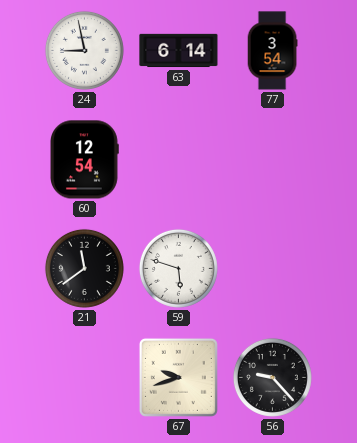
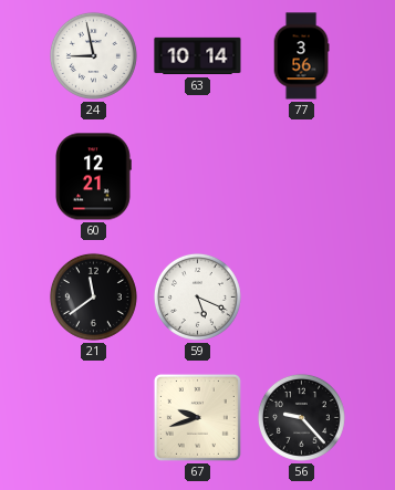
63: 6:14 -> 10:14 (198, 56)
77: 3:54 -> 3:56 (301, 56)
60: 12:54 -> 12:21 (93, 177)
59: 5:48 -> 5:19 (197, 296)
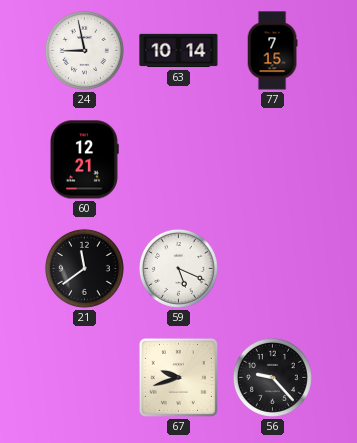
77: 3:56 -> 7:15 (272, 51)
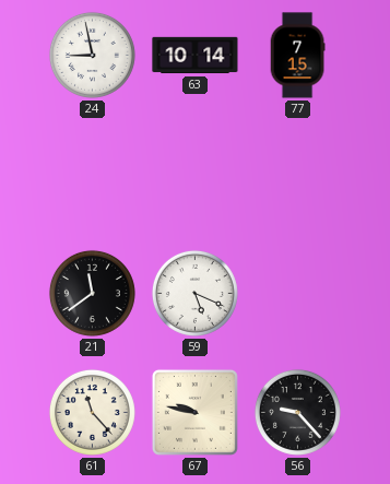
60: 12:21 -> none (84, 160)
61: none -> 11:23 (92, 412)
67: 9:42 -> 9:47 (194, 412)
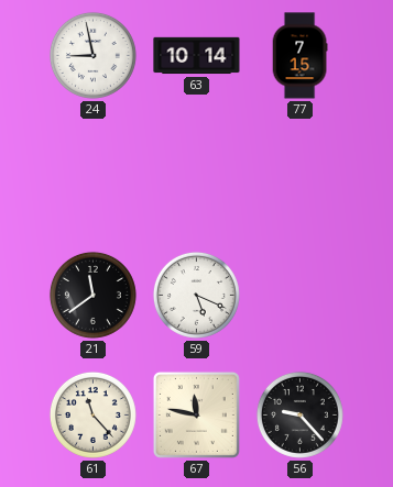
67: 9:47 -> 11:47 (196, 414)
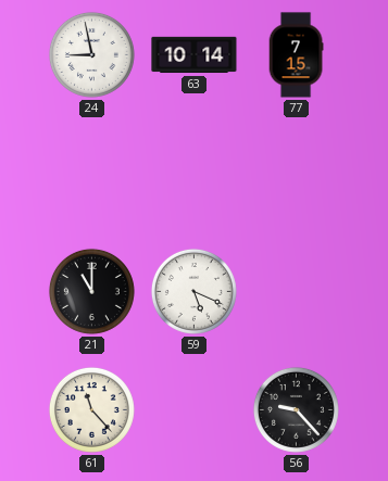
21: 11:39 -> 11:00 (91, 291)
67: 11:47 -> none (196, 414)
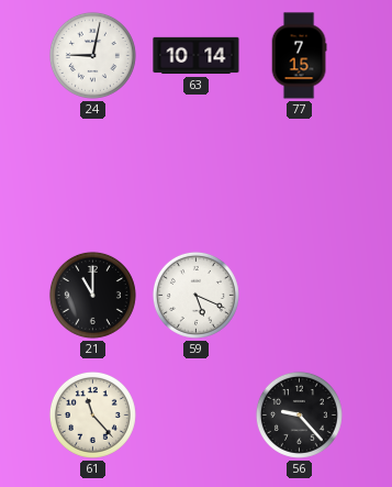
24: 8:58 -> 9:02 (92, 55)
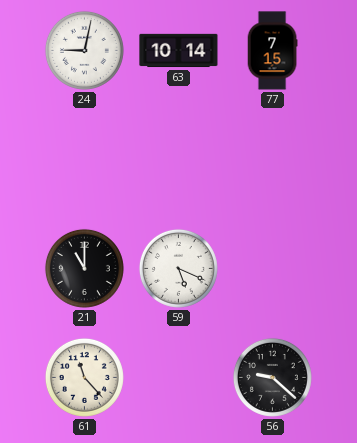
56: 9:23 -> 9:22 (272, 377)
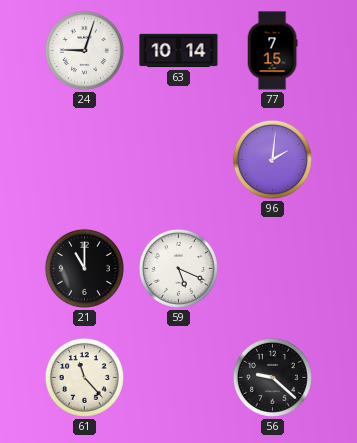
24: 9:02 -> 9:03 (84, 50)
96: none -> 2:01 (272, 159)
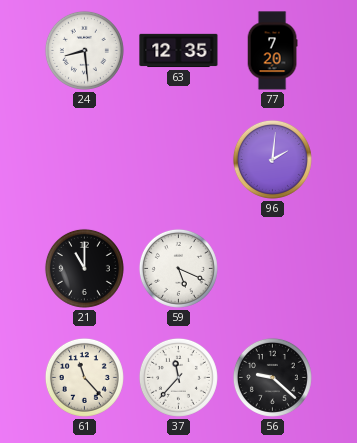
24: 9:03 -> 8:29 (84, 50)
63: 10:14 -> 12:35 (179, 51)
77: 7:15 -> 7:20 (272, 51)
37: none -> 11:37 (178, 377)
